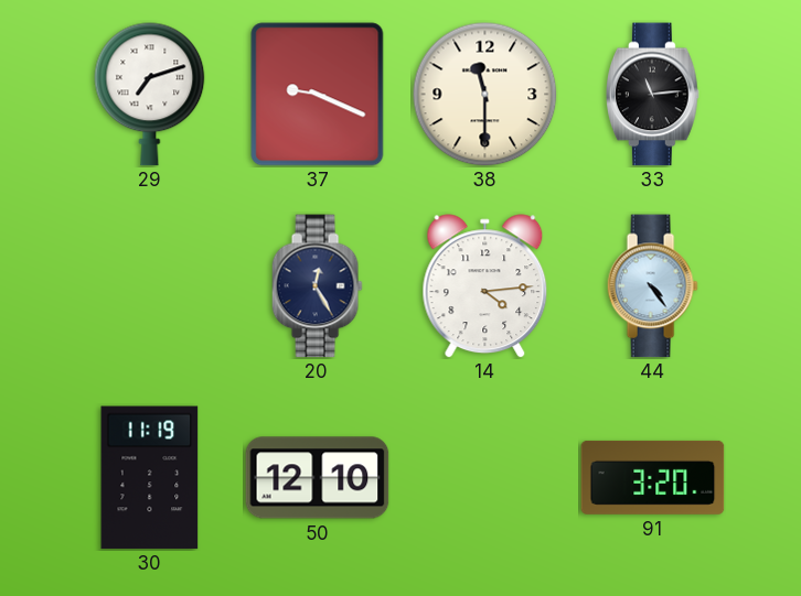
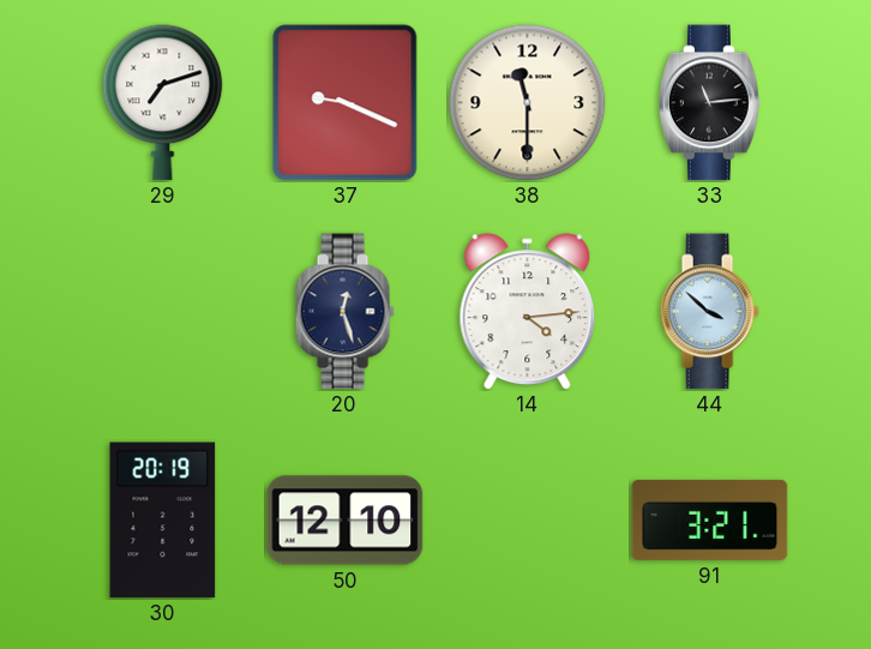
20: 12:25 -> 12:27 (344, 312)
44: 4:24 -> 3:52 (709, 312)
30: 11:19 -> 20:19 (163, 521)
91: 3:20 -> 3:21 (710, 519)
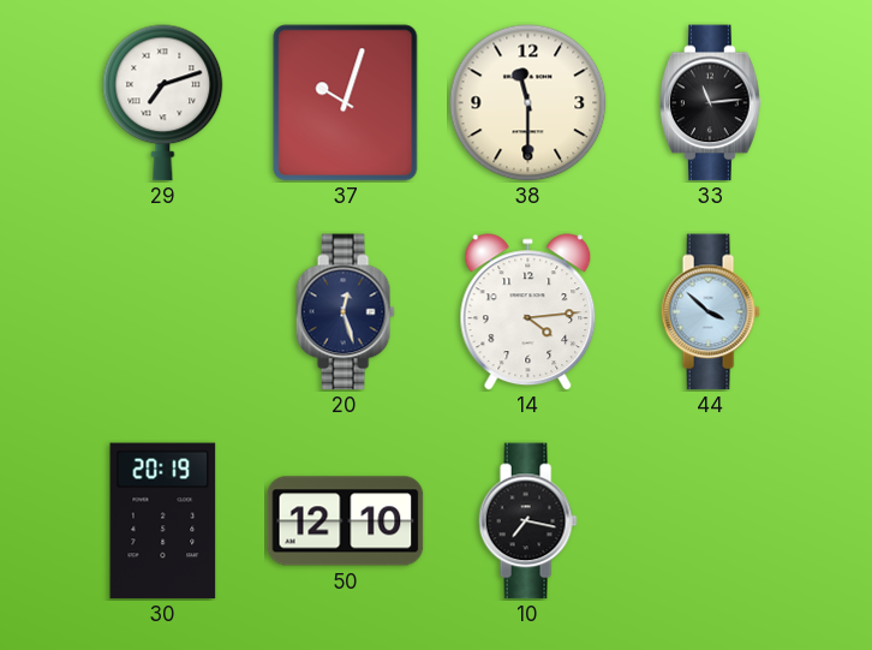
37: 9:19 -> 10:03 (346, 103)
10: none -> 7:17 (527, 521)
91: 3:21 -> none (710, 519)
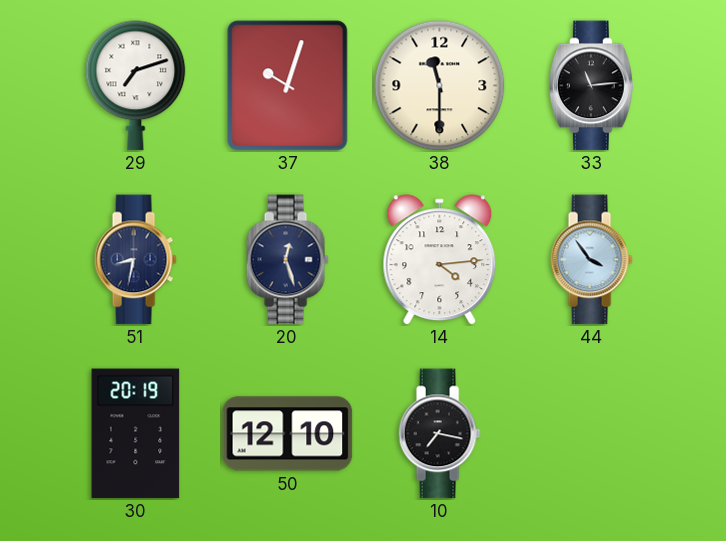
51: none -> 8:32 (135, 260)
44: 3:52 -> 3:54 (591, 260)
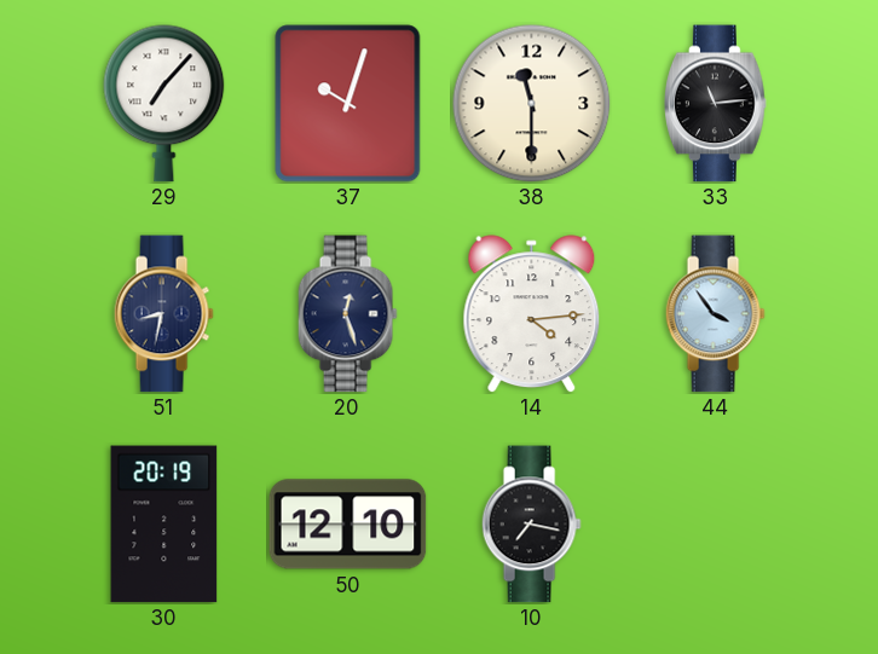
29: 7:12 -> 7:07 (164, 104)
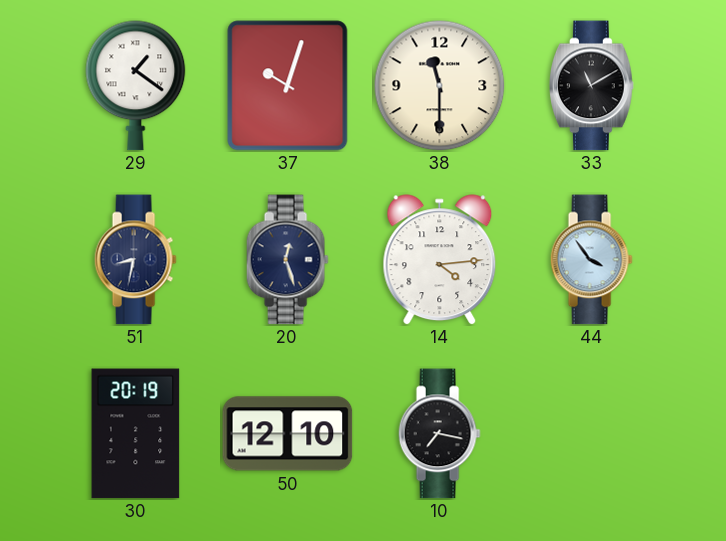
29: 7:07 -> 1:21 (136, 86)
33: 11:14 -> 11:10 (592, 86)
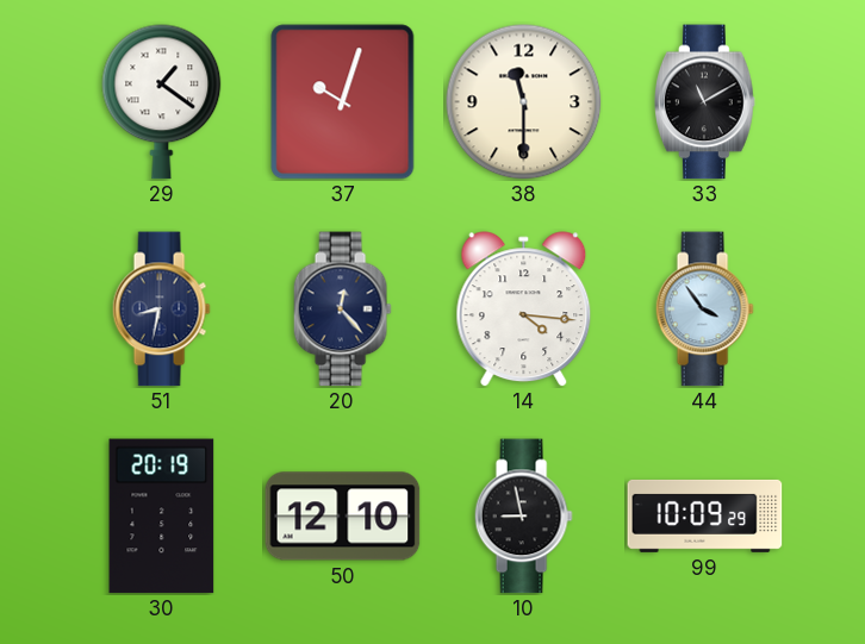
20: 12:27 -> 12:23 (342, 310)
14: 4:14 -> 4:16 (524, 310)
10: 7:17 -> 8:58 (523, 517)
99: none -> 10:09 (705, 515)
